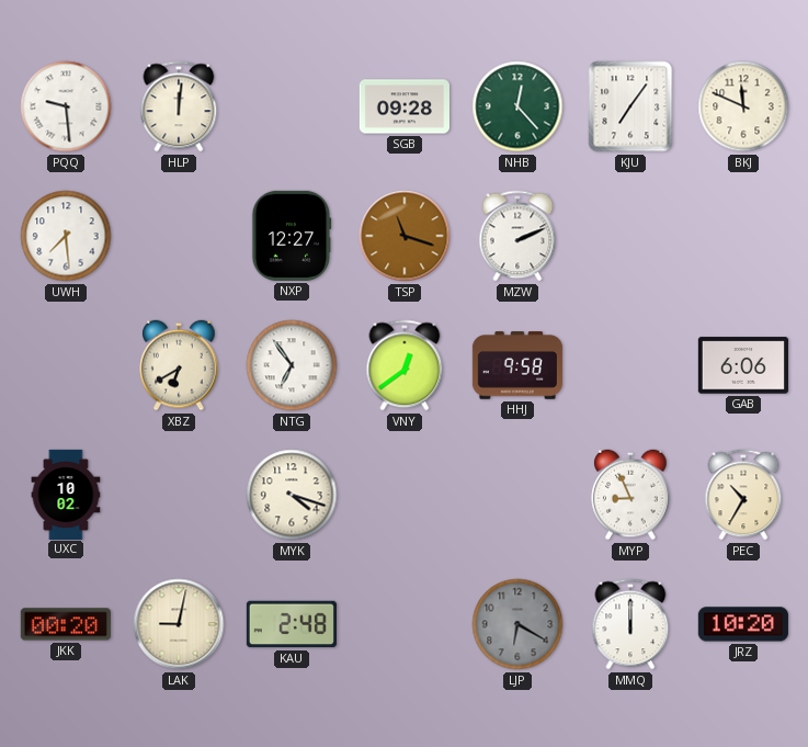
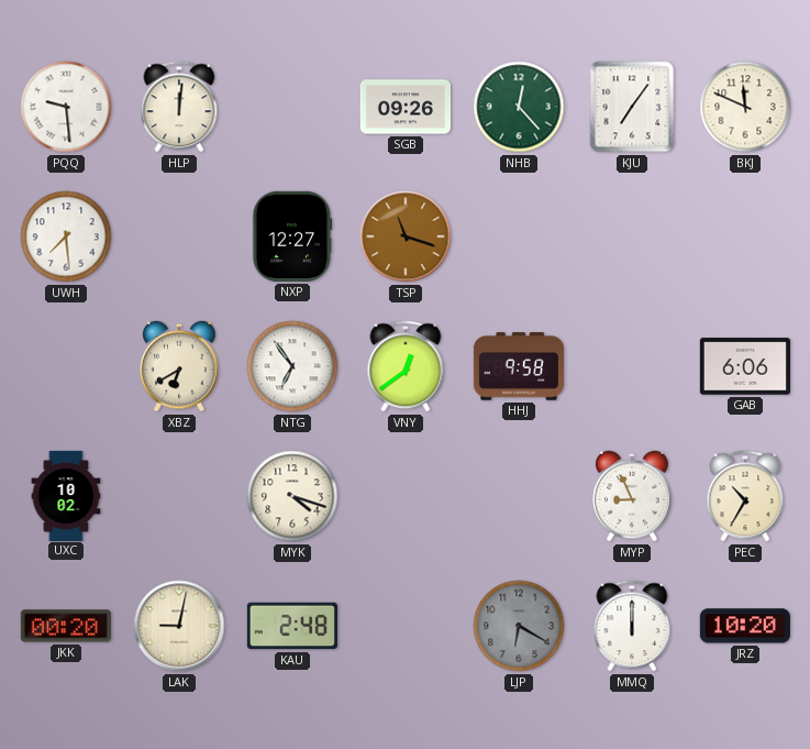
SGB: 09:28 -> 09:26 (406, 107)
MZW: 2:11 -> none (517, 236)
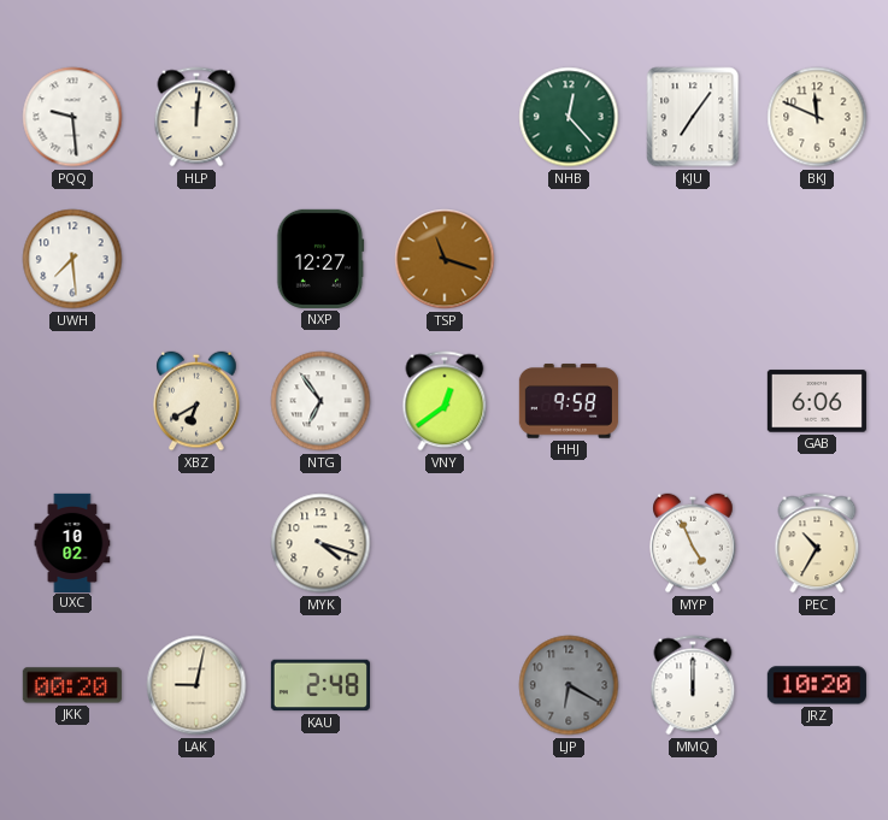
SGB: 09:26 -> none (406, 107)
MYP: 8:56 -> 4:56 (693, 543)
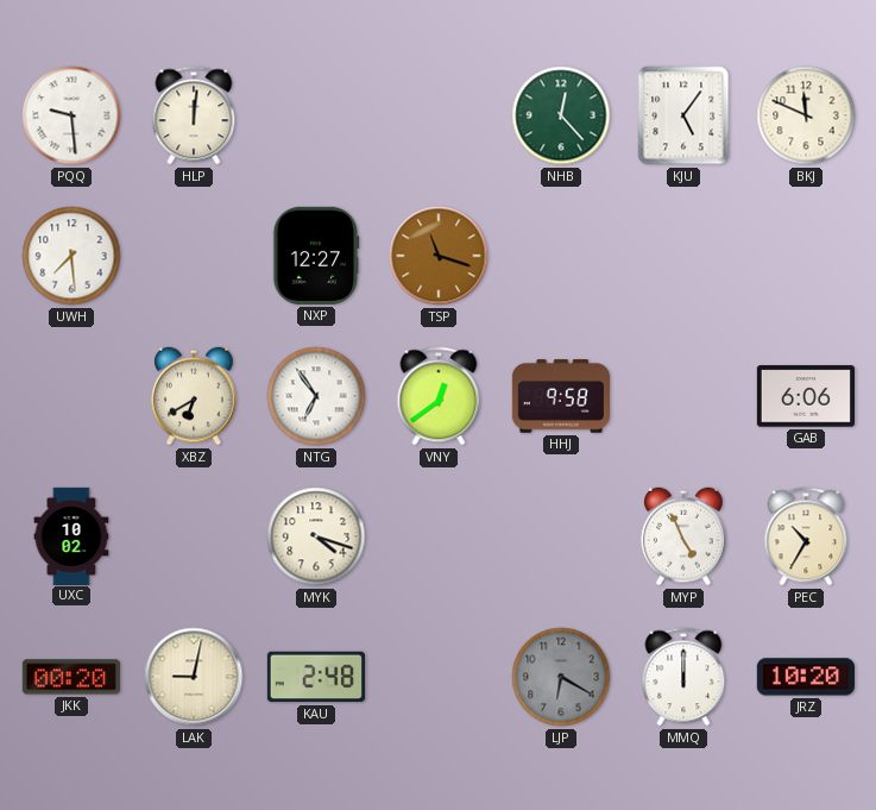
KJU: 7:06 -> 5:06 (683, 115)
